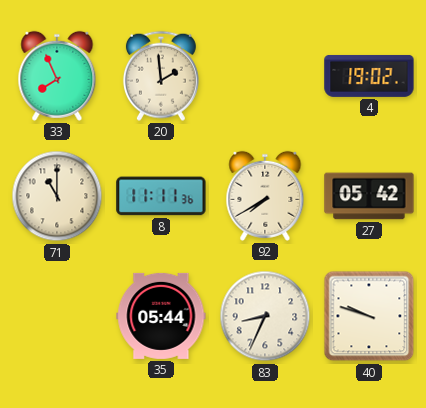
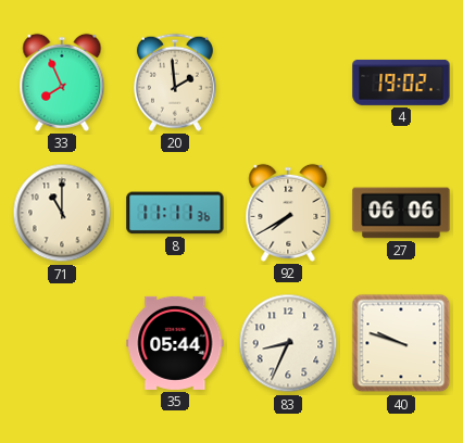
27: 05:42 -> 06:06 (401, 213)
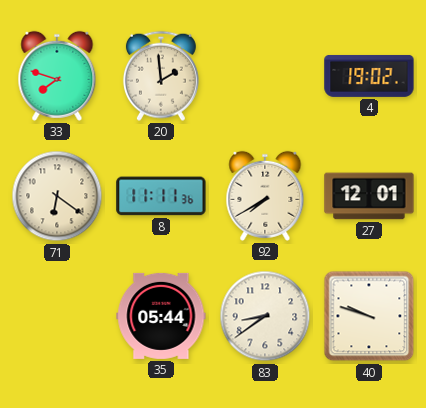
33: 7:56 -> 7:48 (57, 76)
71: 11:00 -> 6:21 (57, 196)
27: 06:06 -> 12:01 (369, 196)
83: 8:34 -> 8:39 (265, 316)
